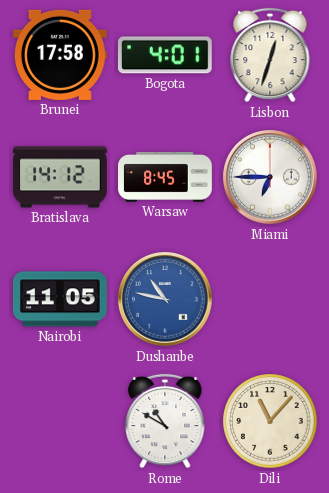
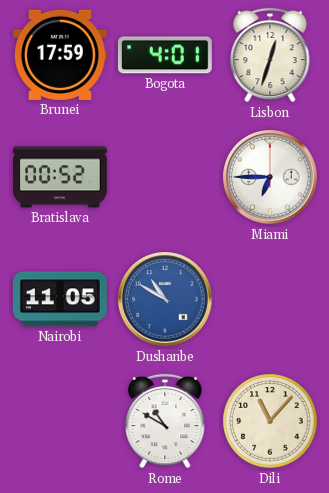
Brunei: 17:58 -> 17:59 (60, 55)
Bratislava: 14:12 -> 00:52 (61, 177)
Warsaw: 8:45 -> none (165, 177)
Dushanbe: 10:47 -> 10:50 (166, 300)
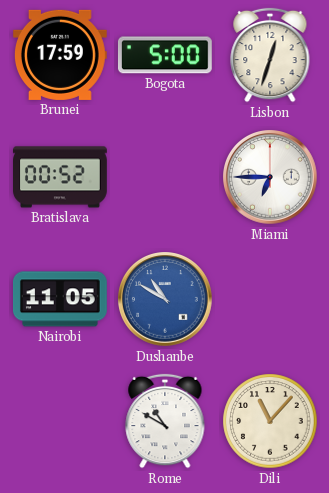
Bogota: 4:01 -> 5:00 (165, 55)
